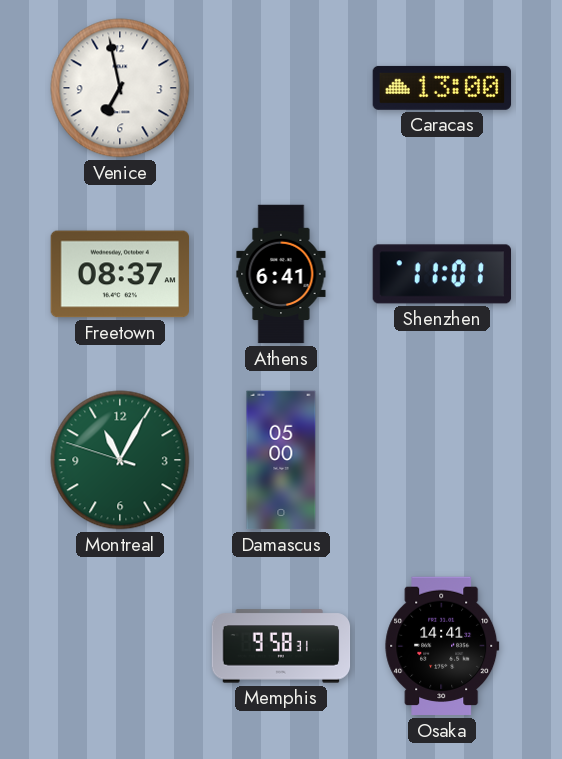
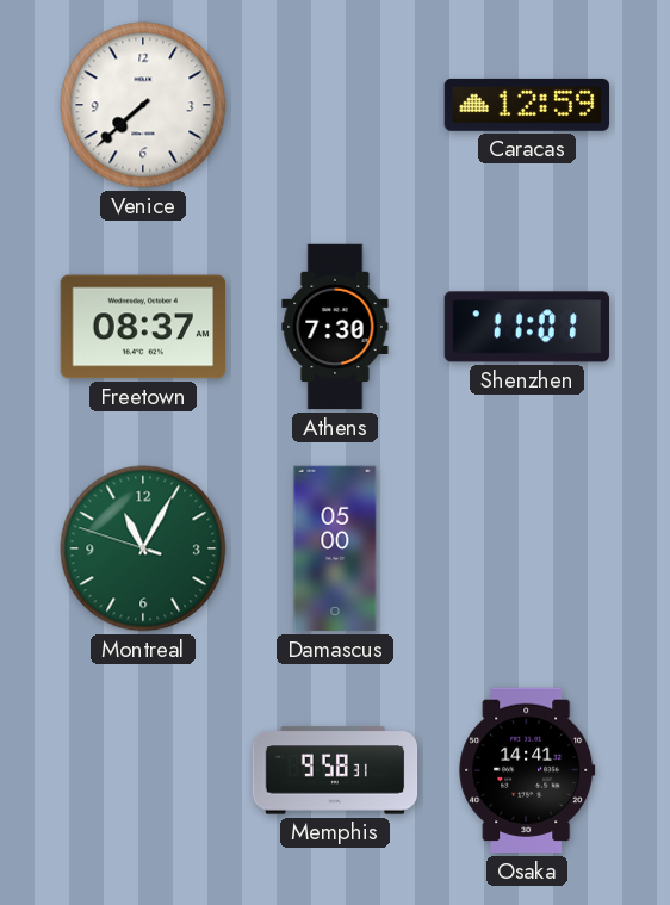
Venice: 6:58 -> 7:38 (143, 105)
Caracas: 13:00 -> 12:59 (527, 105)
Athens: 6:41 -> 7:30 (335, 327)
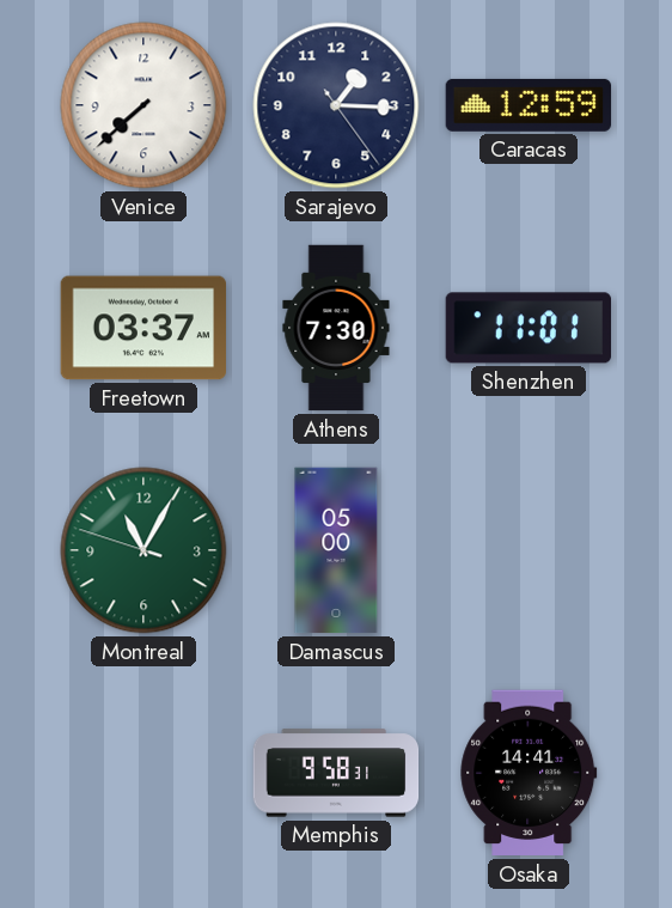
Sarajevo: none -> 1:15 (336, 105)
Freetown: 08:37 -> 03:37 (143, 328)
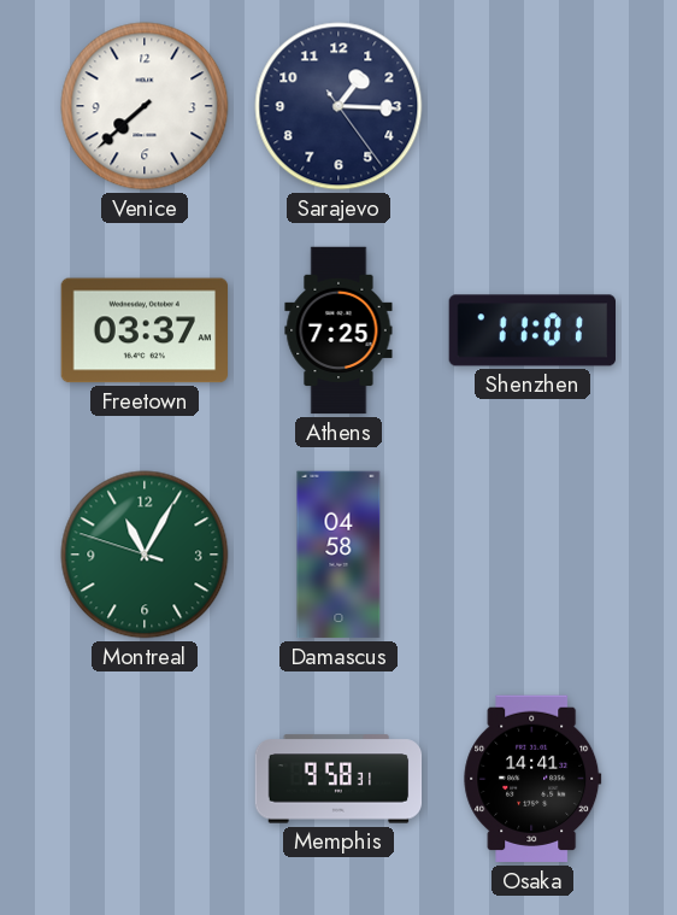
Caracas: 12:59 -> none (529, 105)
Athens: 7:30 -> 7:25 (338, 330)
Damascus: 05:00 -> 04:58 (338, 555)
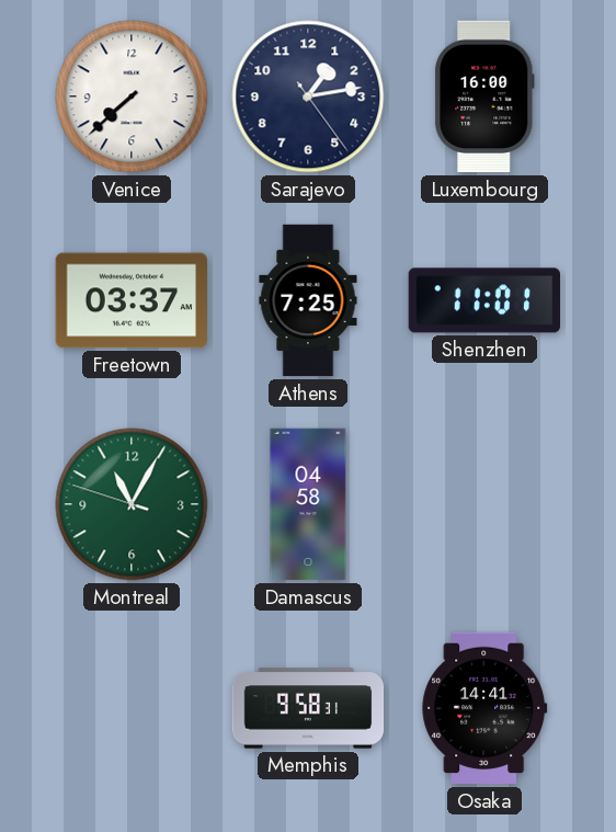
Sarajevo: 1:15 -> 1:13 (308, 96)
Luxembourg: none -> 16:00 (484, 96)
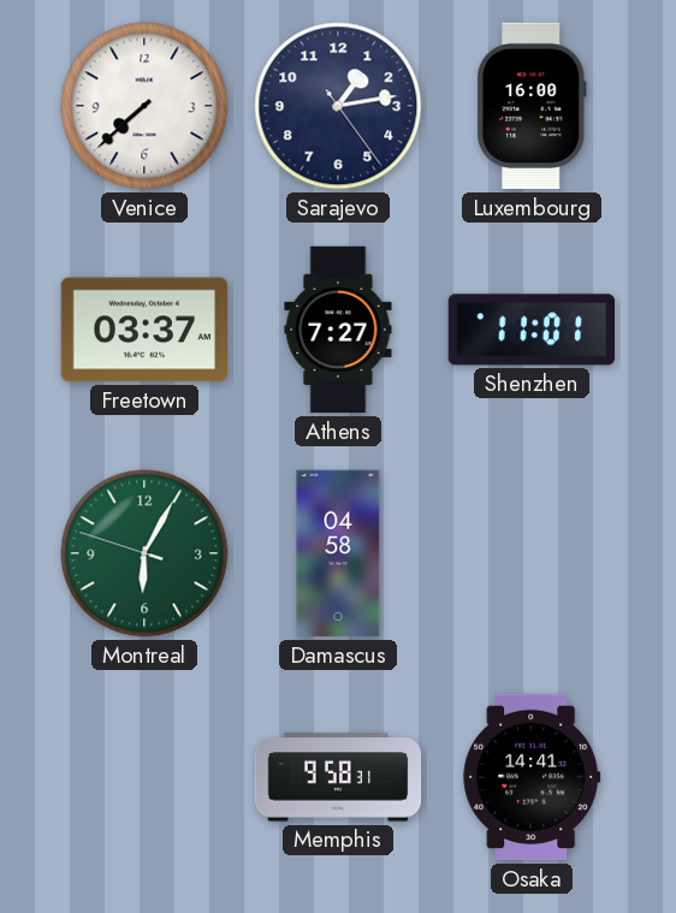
Athens: 7:25 -> 7:27 (338, 330)
Montreal: 11:04 -> 6:04 (144, 553)
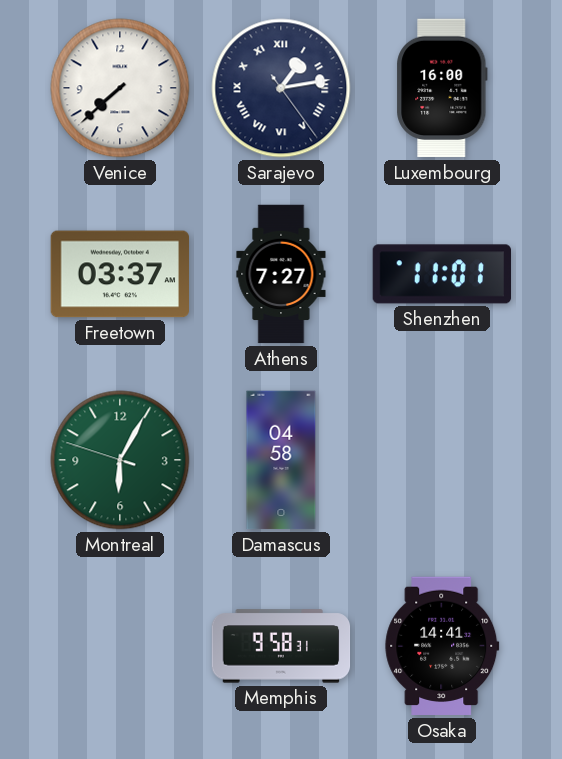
Sarajevo numerals: Arabic -> Roman (281, 88)
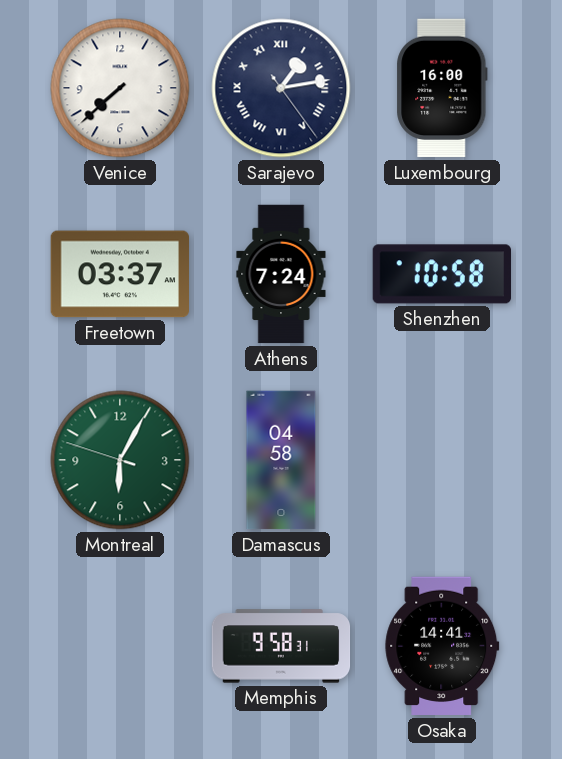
Athens: 7:27 -> 7:24 (281, 274)
Shenzhen: 11:01 -> 10:58 (441, 274)
